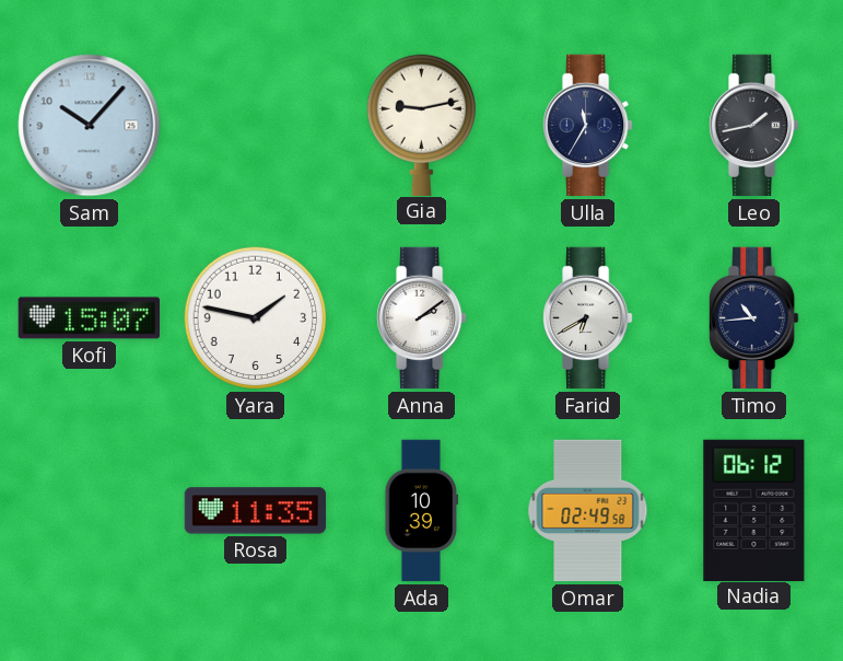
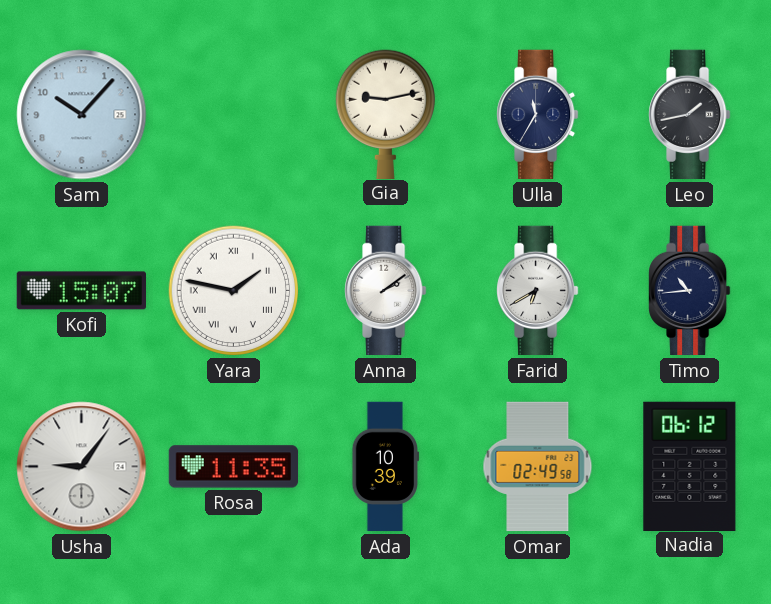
Yara numerals: Arabic -> Roman (234, 291)
Usha: none -> 9:06 (82, 467)
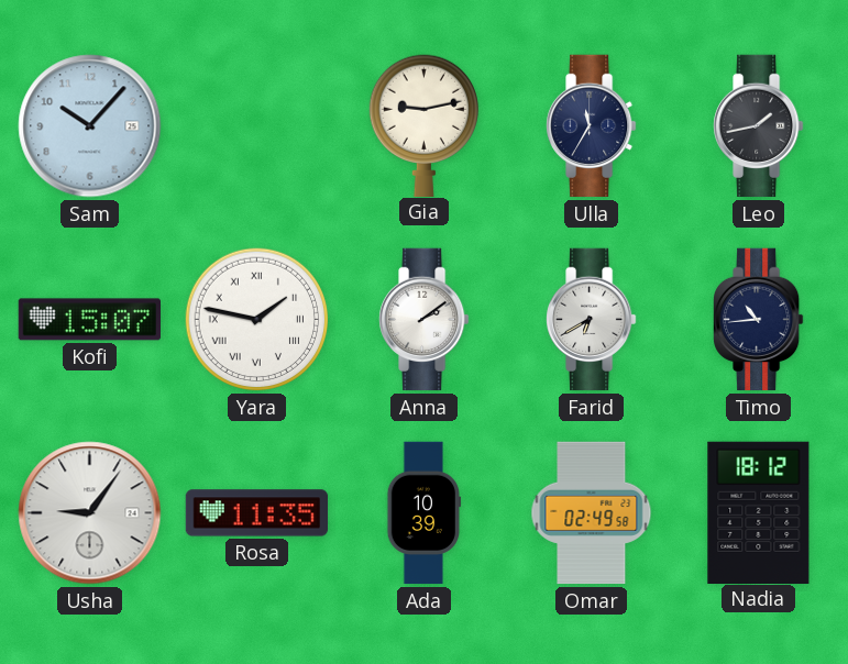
Nadia: 06:12 -> 18:12 (759, 512)
